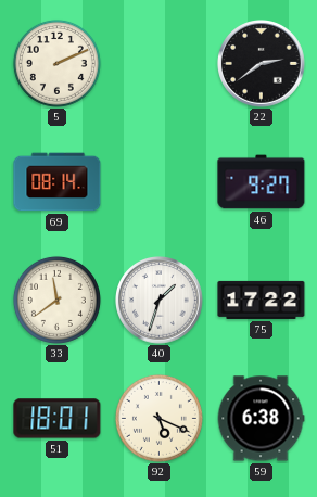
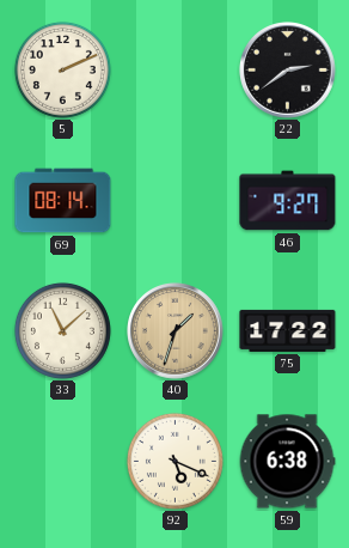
33: 11:39 -> 11:08 (62, 330)
40 dial: white -> champagne (176, 331)
51: 18:01 -> none (58, 419)
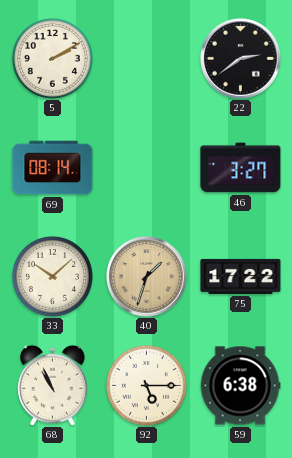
5: 2:11 -> 2:10 (52, 58)
46: 9:27 -> 3:27 (241, 168)
33: 11:08 -> 10:08 (52, 276)
68: none -> 10:56 (52, 385)
92: 5:19 -> 5:15 (146, 385)
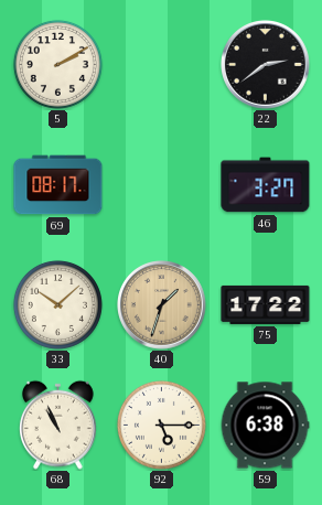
69: 08:14 -> 08:17 (58, 185)
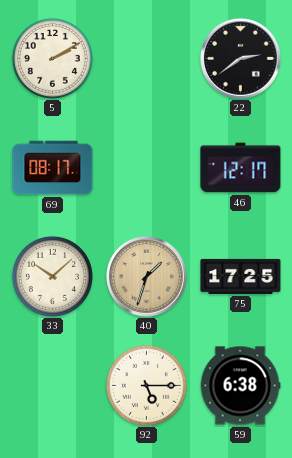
46: 3:27 -> 12:17 (241, 168)
75: 17:22 -> 17:25 (241, 276)
68: 10:56 -> none (57, 425)
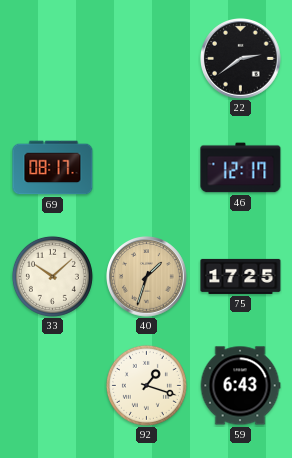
5: 2:10 -> none (52, 58)
92: 5:15 -> 1:18 (146, 385)
59: 6:38 -> 6:43 (240, 386)
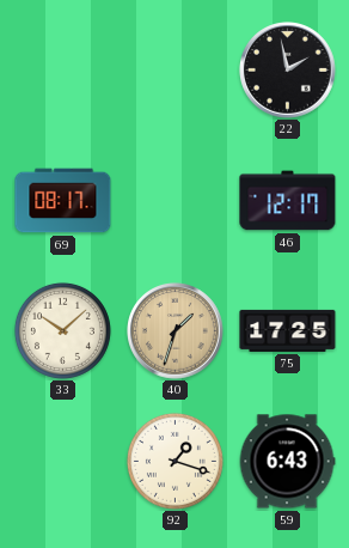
22: 2:39 -> 1:58 (288, 71)
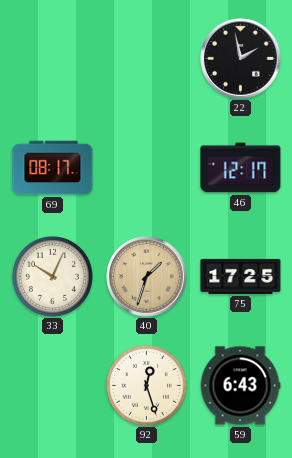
33: 10:08 -> 10:04 (52, 276)
92: 1:18 -> 12:27 (146, 385)
